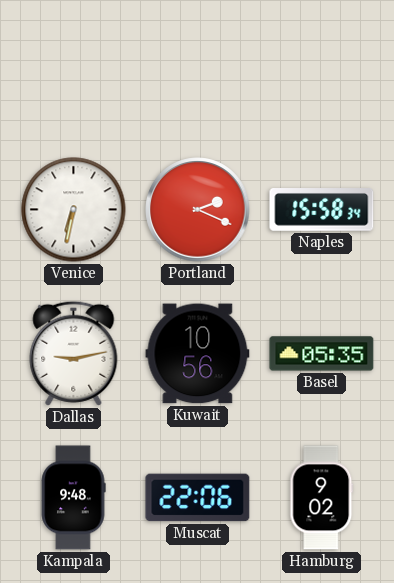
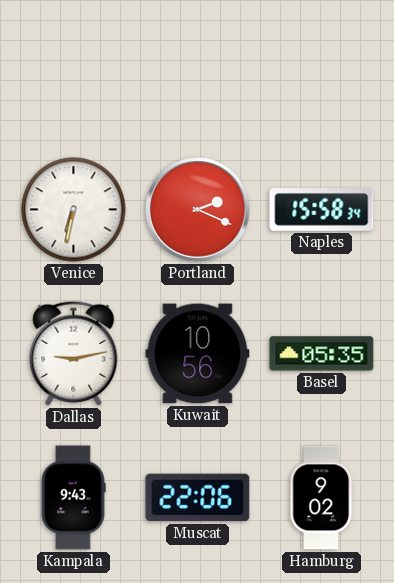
Kampala: 9:48 -> 9:43 (73, 498)
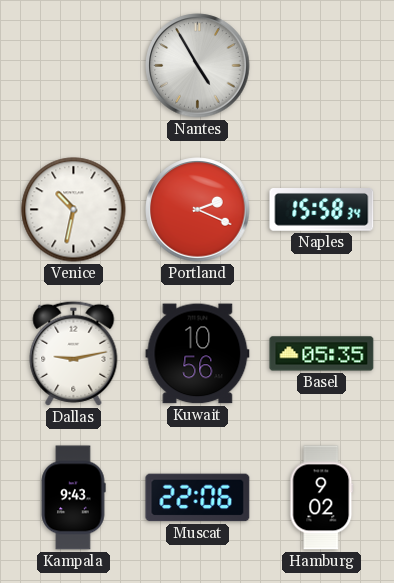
Nantes: none -> 4:55 (198, 66)
Venice: 6:32 -> 10:32 (74, 210)
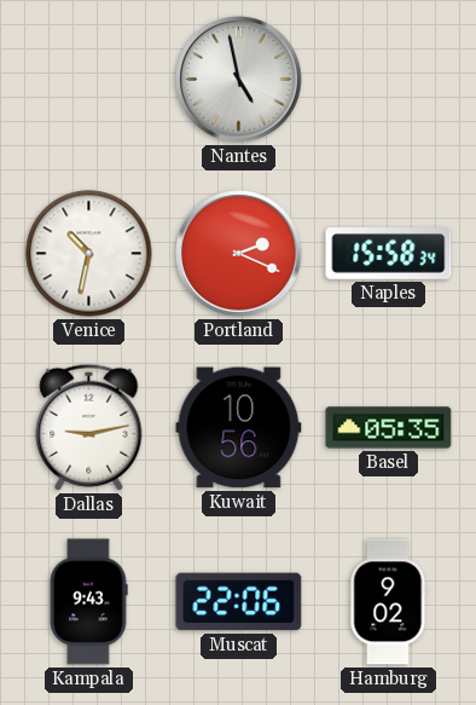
Nantes: 4:55 -> 4:58 (239, 80)
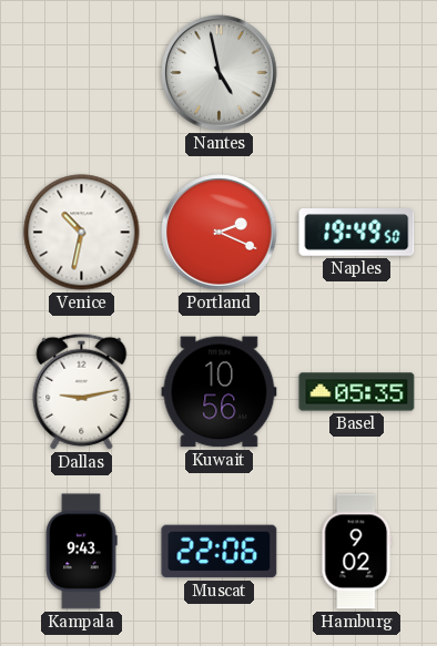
Naples: 15:58 -> 19:49 (357, 233)
